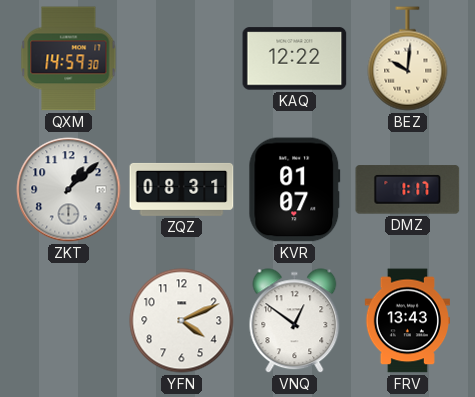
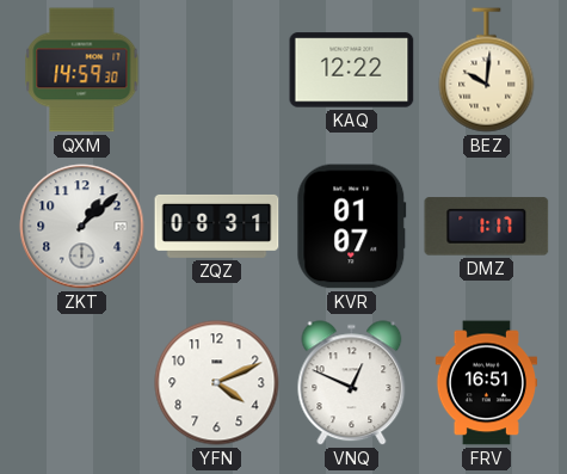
VNQ: 12:51 -> 12:49 (352, 383)
FRV: 13:43 -> 16:51 (486, 383)
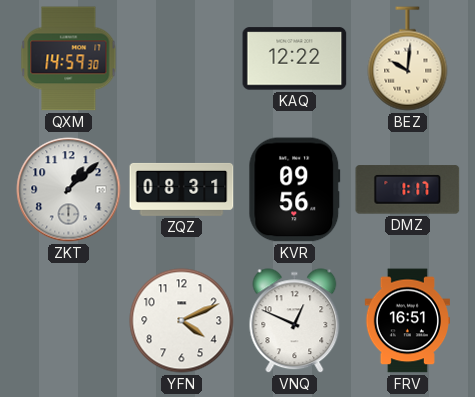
KVR: 01:07 -> 09:56 (295, 190)
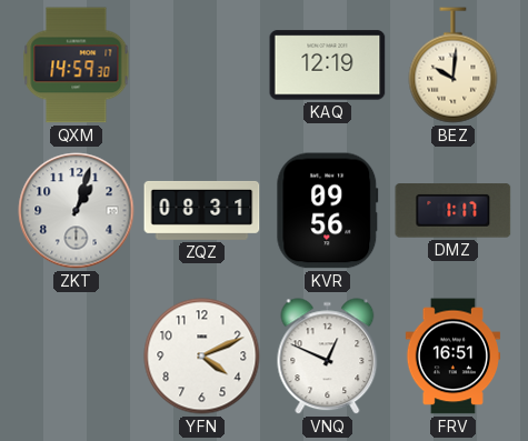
KAQ: 12:22 -> 12:19 (328, 66)
ZKT: 1:08 -> 1:03 (77, 211)
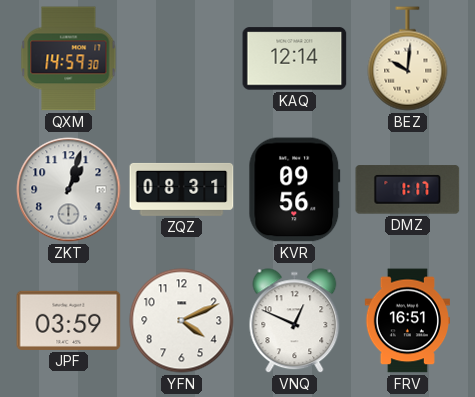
KAQ: 12:19 -> 12:14 (295, 59)
JPF: none -> 03:59 (69, 320)
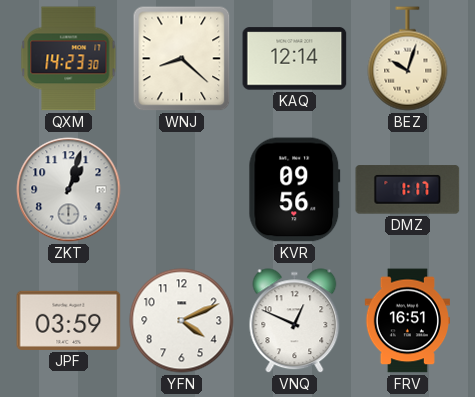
QXM: 14:59 -> 14:23 (69, 59)
WNJ: none -> 8:22 (182, 59)
BEZ: 10:01 -> 10:03 (408, 59)
ZQZ: 08:31 -> none (182, 189)
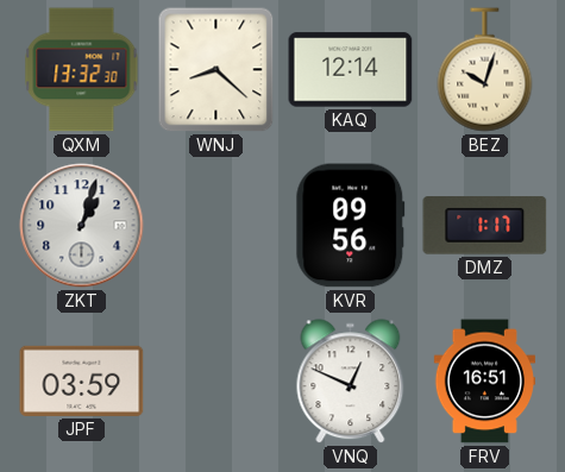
QXM: 14:23 -> 13:32 (82, 70)
YFN: 4:11 -> none (182, 321)
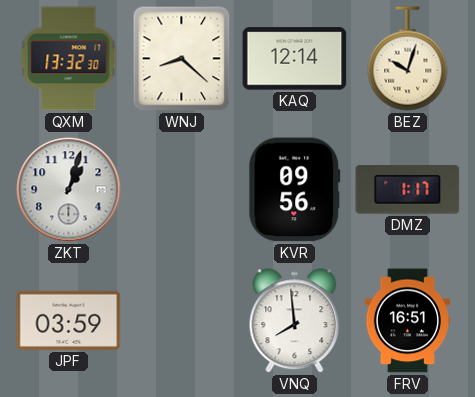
VNQ: 12:49 -> 7:59 (295, 321)
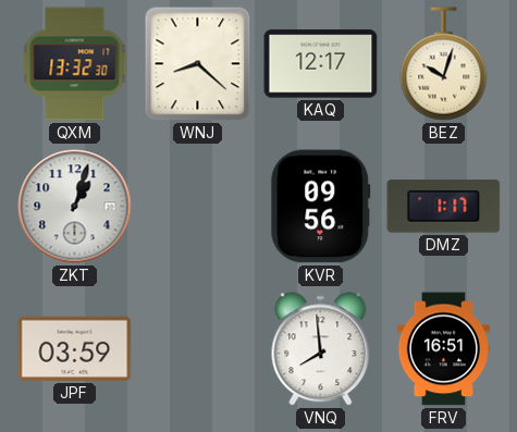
KAQ: 12:14 -> 12:17 (321, 64)
